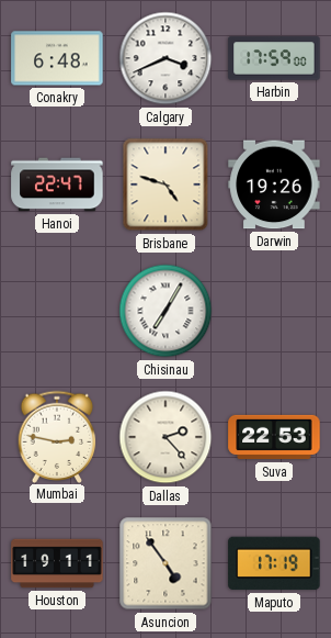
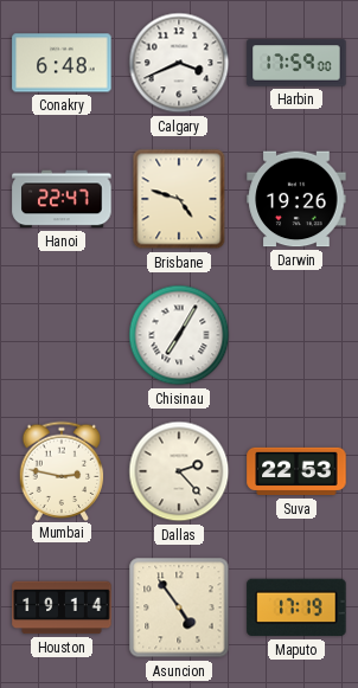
Houston: 19:11 -> 19:14 (62, 607)
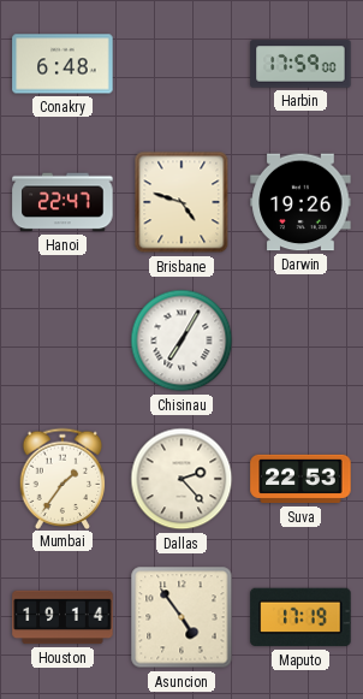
Calgary: 3:41 -> none (179, 63)
Mumbai: 2:47 -> 1:36 (63, 478)
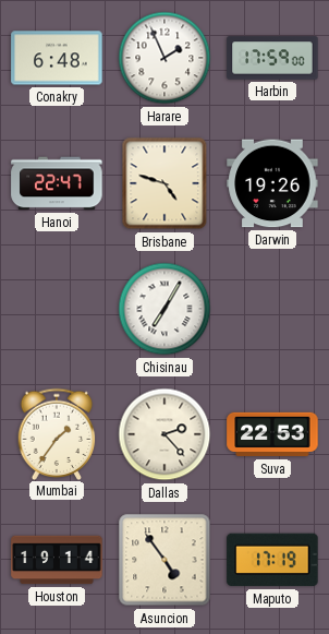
Harare: none -> 1:56 (164, 58)
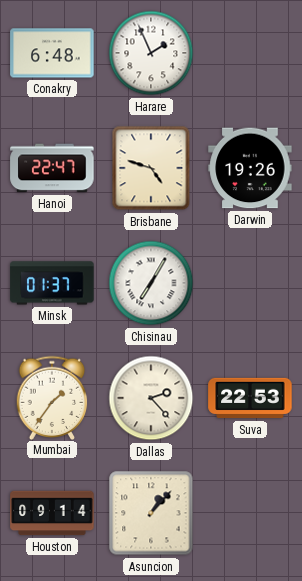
Harbin: 17:59 -> none (272, 58)
Minsk: none -> 01:37 (52, 283)
Houston: 19:14 -> 09:14 (52, 513)
Asuncion: 4:54 -> 1:07 (151, 513)
Maputo: 17:19 -> none (272, 560)
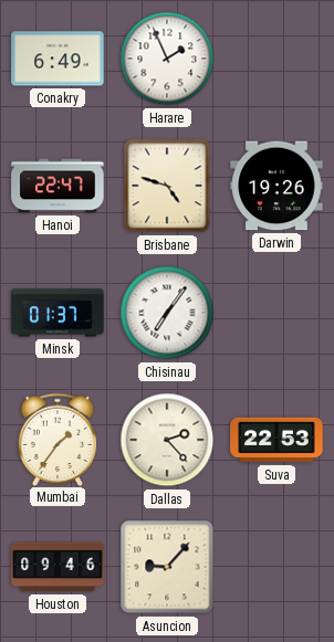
Conakry: 6:48 -> 6:49 (58, 59)
Chisinau: 7:05 -> 7:06 (167, 313)
Houston: 09:14 -> 09:46 (58, 567)
Asuncion: 1:07 -> 9:07 (167, 567)
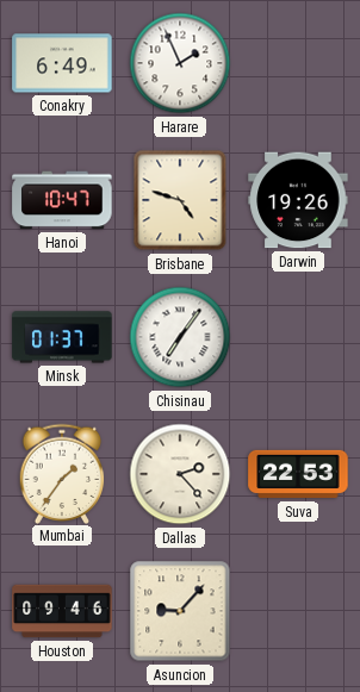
Hanoi: 22:47 -> 10:47 (62, 200)
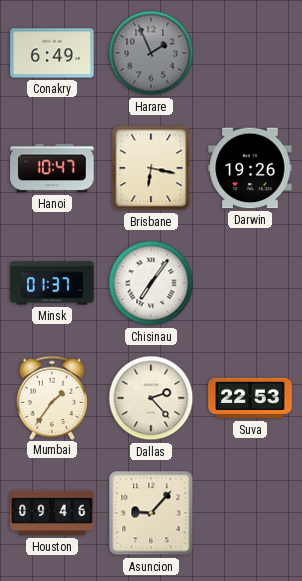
Harare dial: white -> grey (151, 53)
Brisbane: 4:48 -> 6:17 (151, 168)
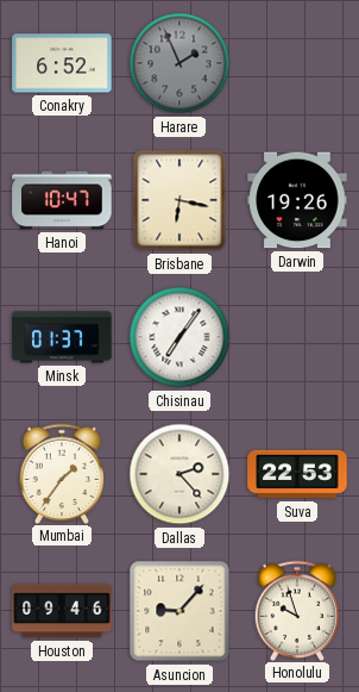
Conakry: 6:49 -> 6:52 (62, 63)
Honolulu: none -> 9:57 (297, 610)
